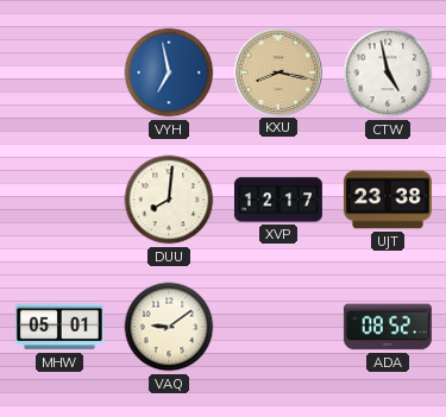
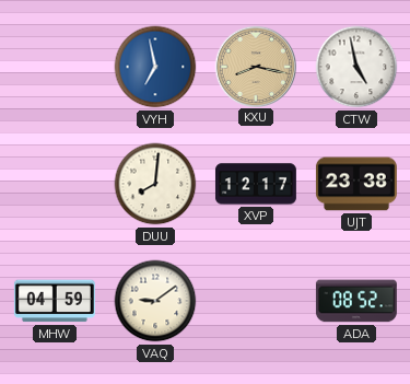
MHW: 05:01 -> 04:59 (55, 301)
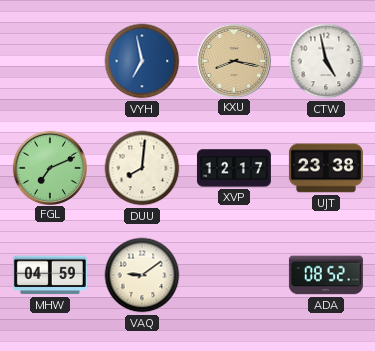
FGL: none -> 7:11 (49, 167)
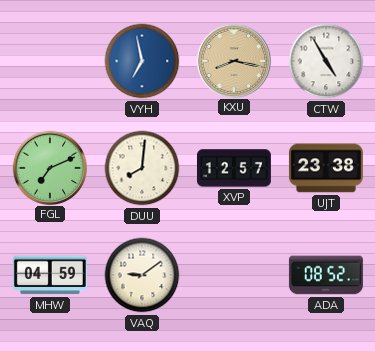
CTW: 4:58 -> 4:55 (326, 61)
XVP: 12:17 -> 12:57 (234, 168)
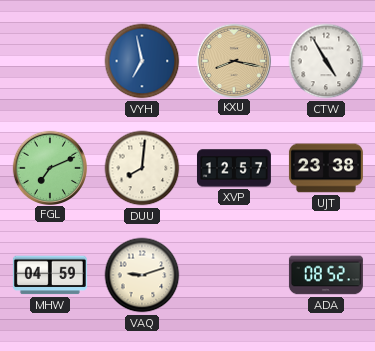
VAQ: 9:09 -> 9:12 (142, 275)
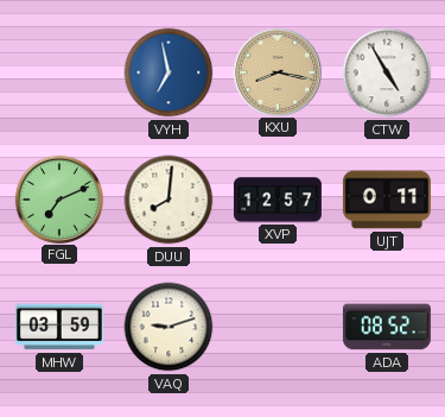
UJT: 23:38 -> 0:11 (387, 200)
MHW: 04:59 -> 03:59 (59, 327)
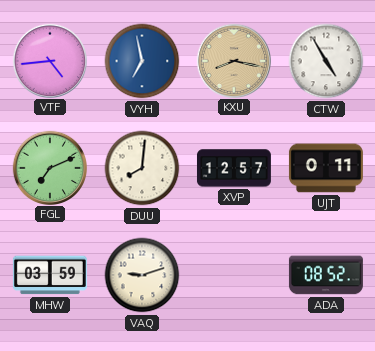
VTF: none -> 4:44 (49, 60)
